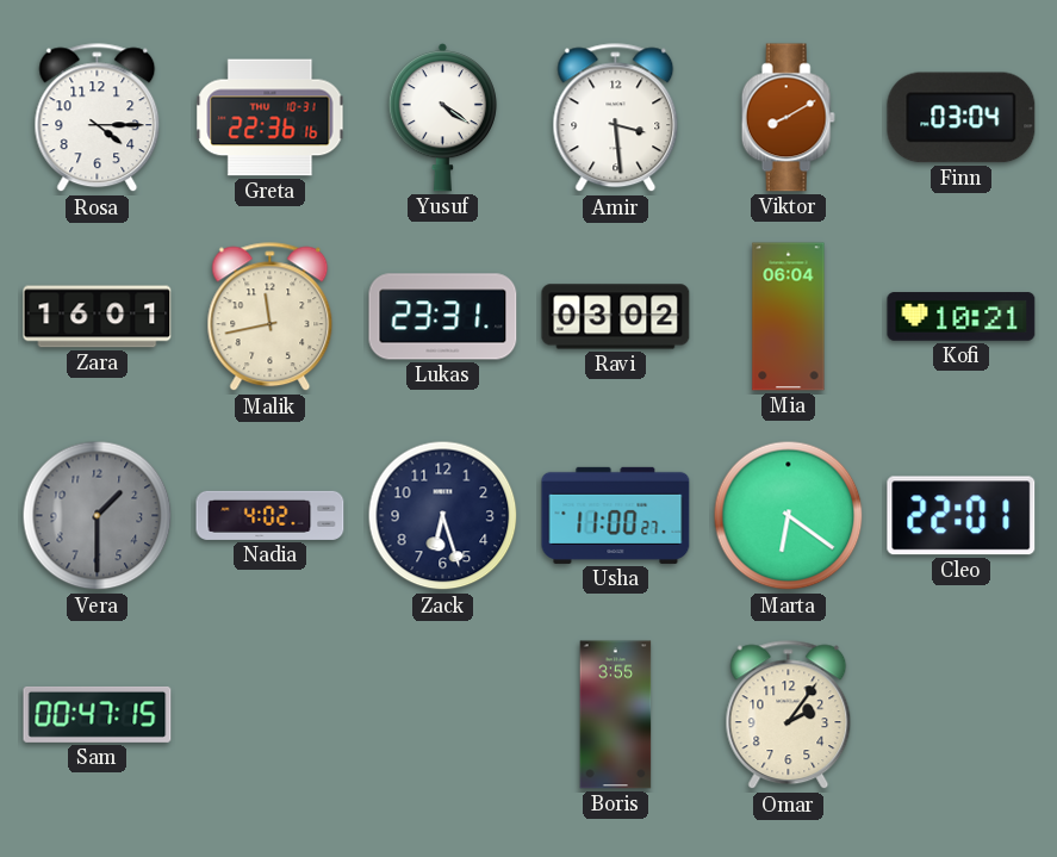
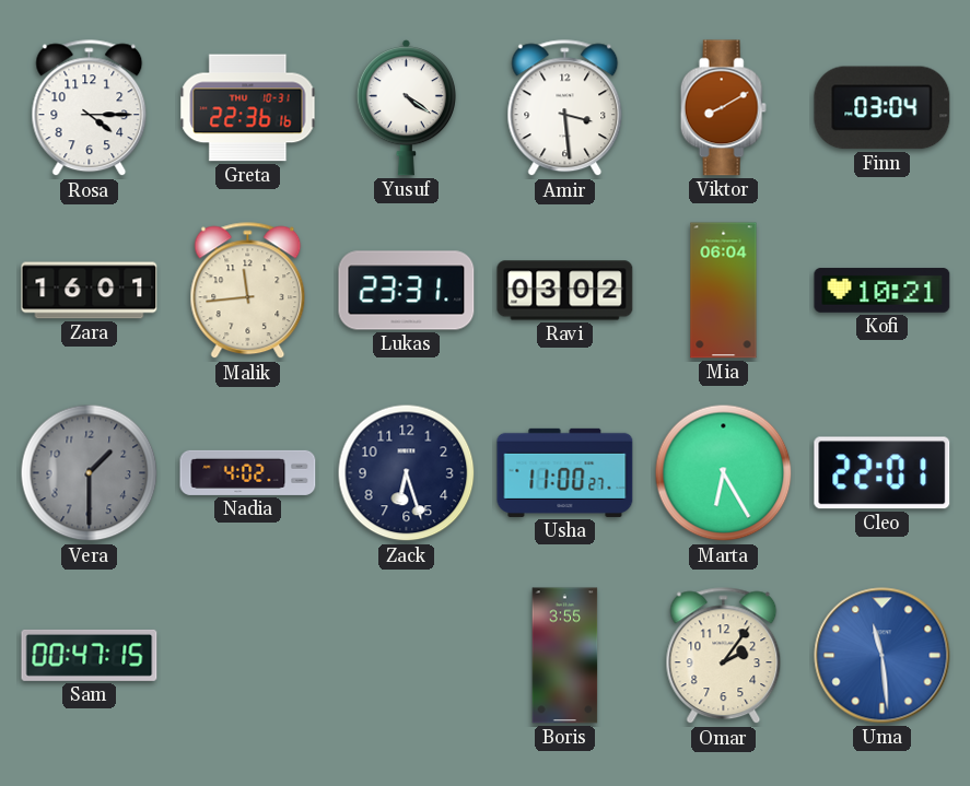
Malik: 11:43 -> 11:44 (248, 291)
Marta: 6:21 -> 6:25 (724, 473)
Uma: none -> 11:29 (883, 656)
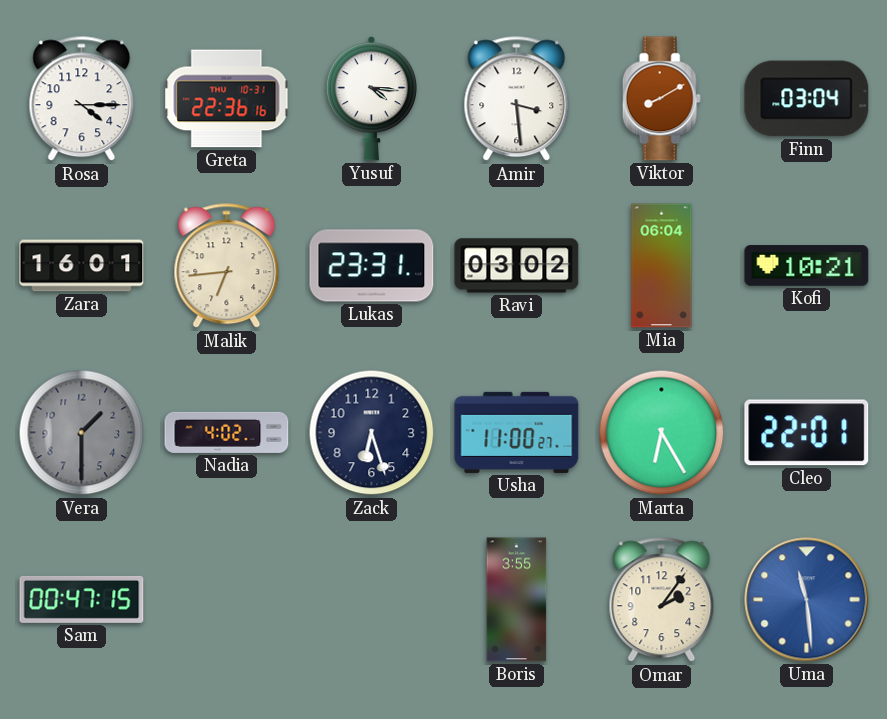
Yusuf: 4:21 -> 4:16 (371, 99)
Malik: 11:44 -> 6:44 (227, 266)
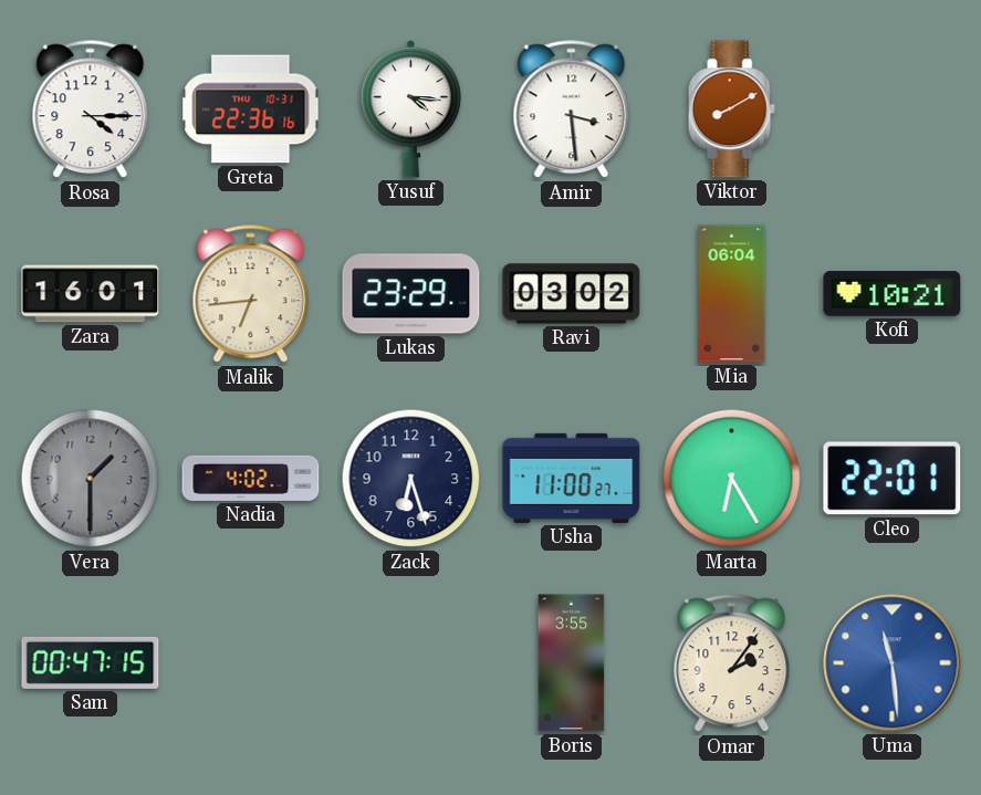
Finn: 03:04 -> none (807, 99)
Lukas: 23:31 -> 23:29 (411, 294)
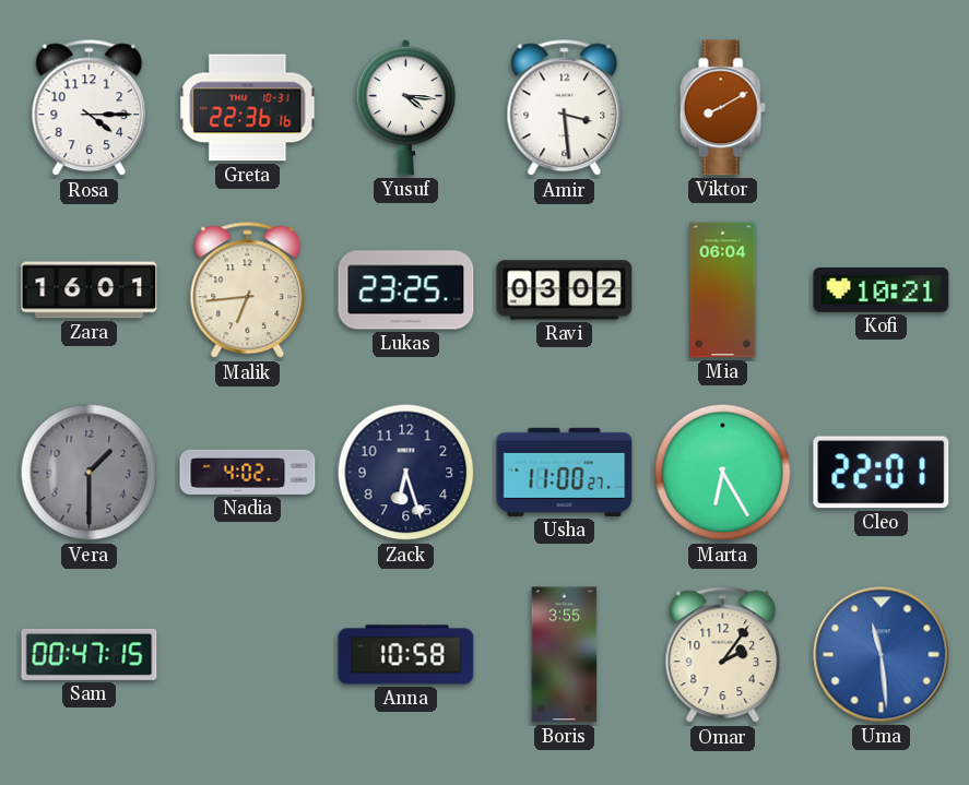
Lukas: 23:29 -> 23:25 (406, 290)
Anna: none -> 10:58 (406, 655)
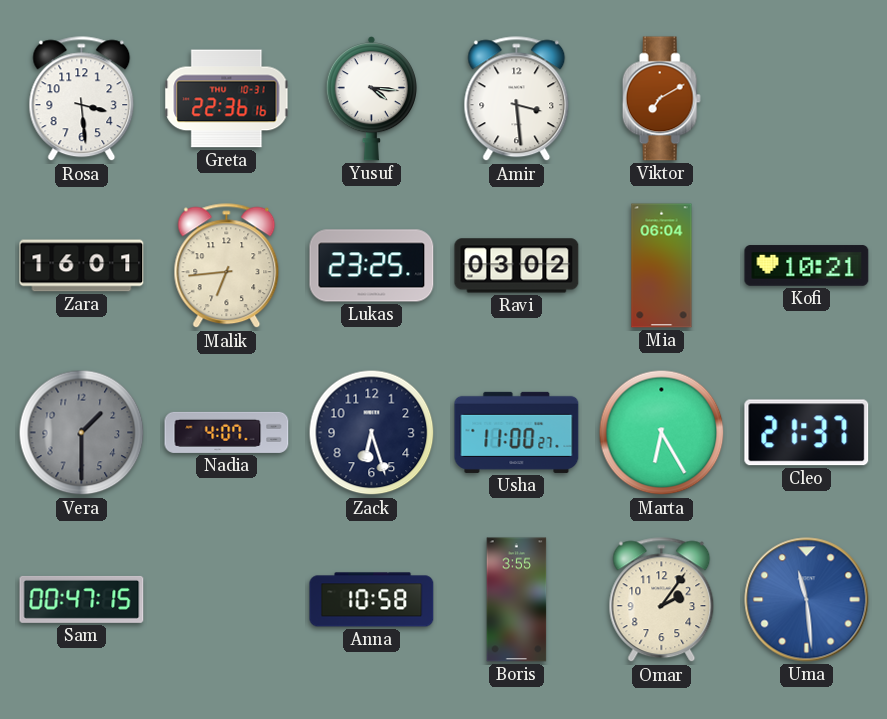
Rosa: 4:15 -> 3:29 (82, 99)
Viktor: 8:10 -> 7:10 (661, 99)
Nadia: 4:02 -> 4:07 (227, 432)
Cleo: 22:01 -> 21:37 (807, 433)
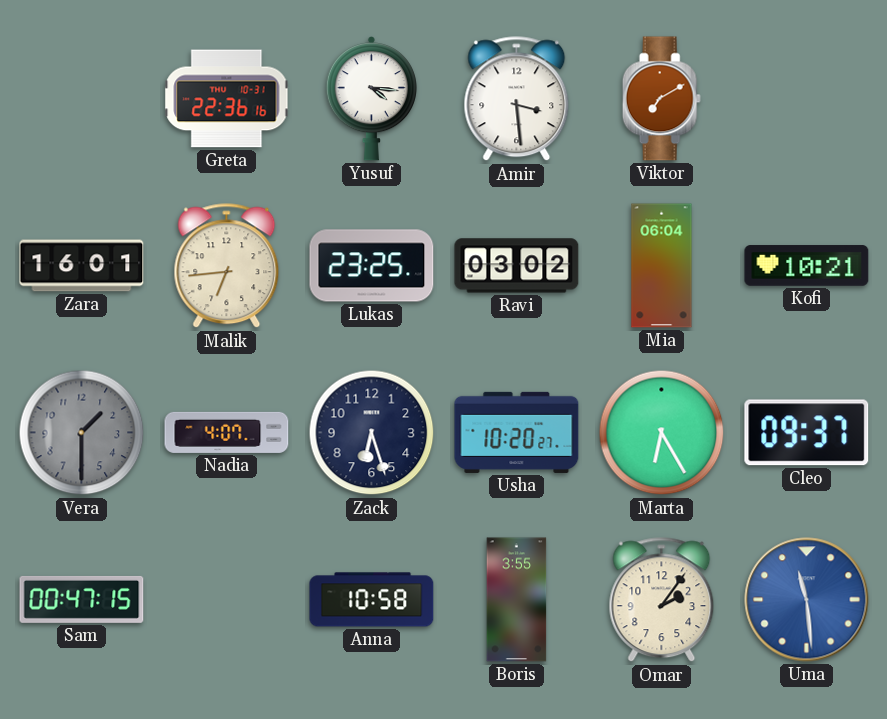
Rosa: 3:29 -> none (82, 99)
Usha: 11:00 -> 10:20 (517, 432)
Cleo: 21:37 -> 09:37 (807, 433)
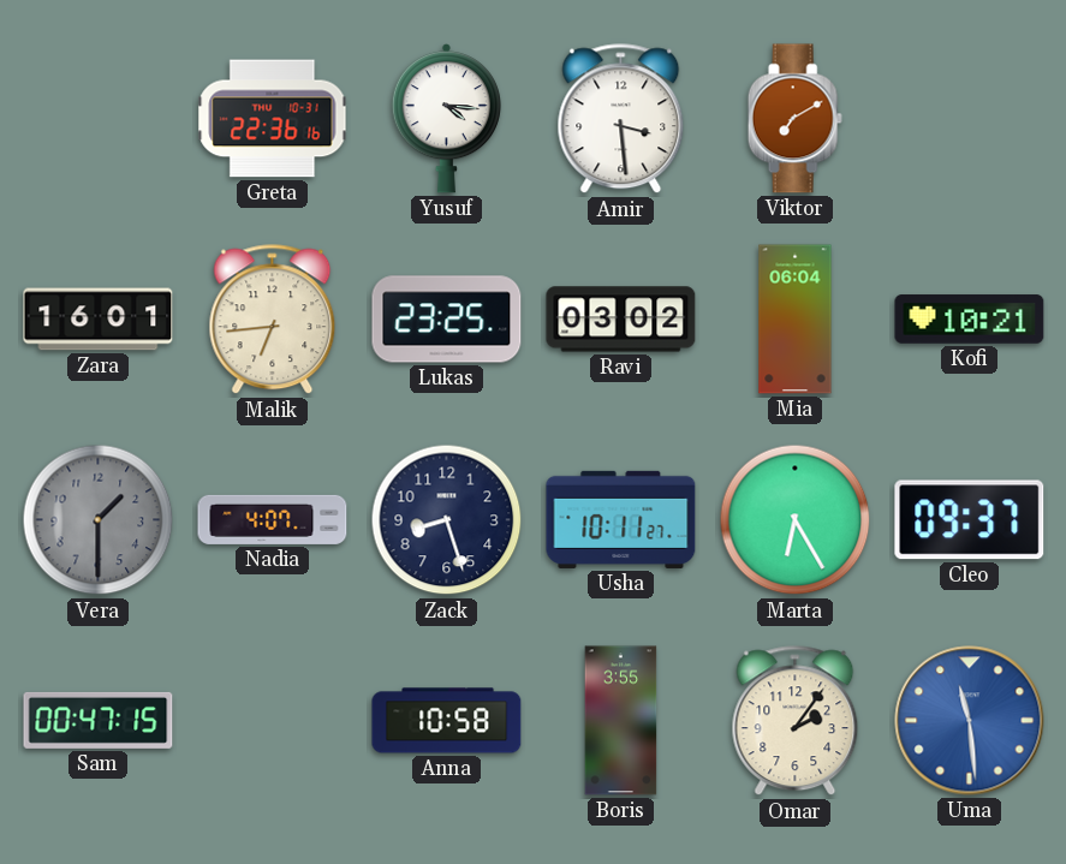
Zack: 6:27 -> 8:27 (447, 520)
Usha: 10:20 -> 10:11 (621, 519)
